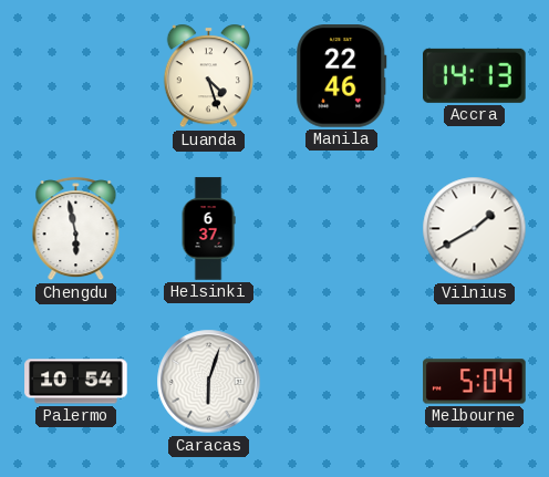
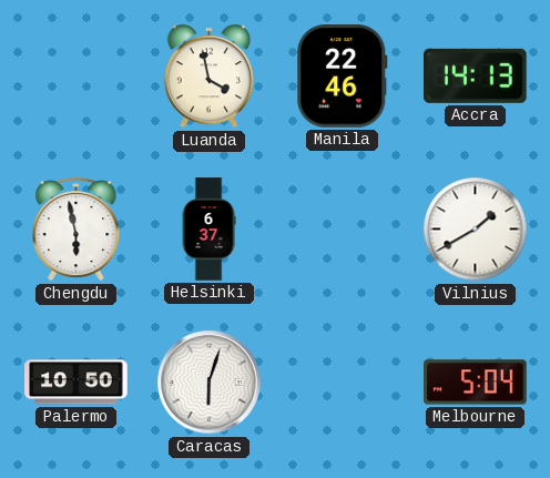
Luanda: 4:27 -> 3:58 (208, 77)
Palermo: 10:54 -> 10:50 (77, 383)
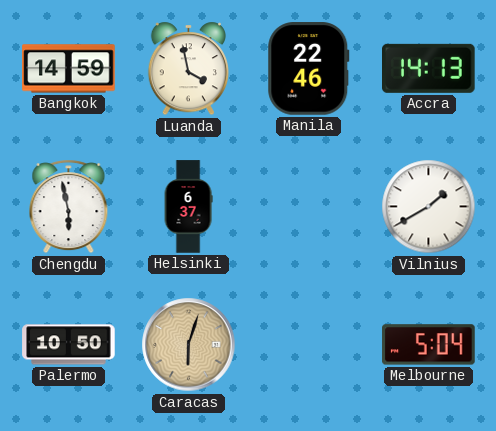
Bangkok: none -> 14:59 (69, 69)
Caracas dial: white -> champagne (189, 345)
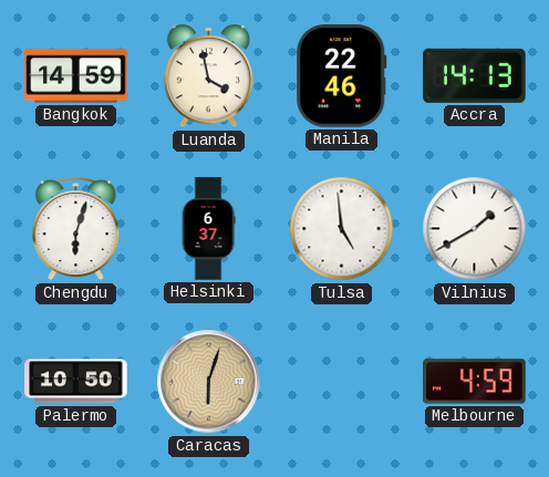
Chengdu: 5:58 -> 6:03 (76, 229)
Tulsa: none -> 4:59 (342, 229)
Melbourne: 5:04 -> 4:59 (475, 382)
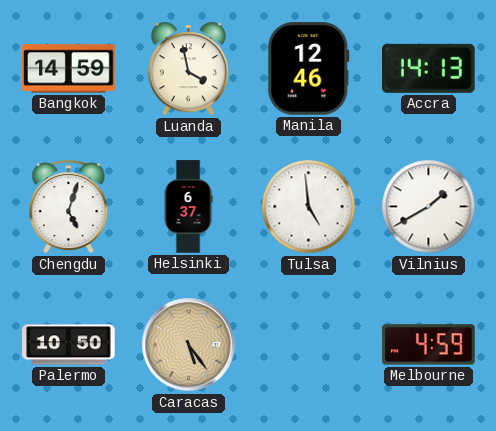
Manila: 22:46 -> 12:46 (309, 69)
Chengdu: 6:03 -> 5:03 (69, 207)
Caracas: 6:03 -> 5:24 (189, 345)
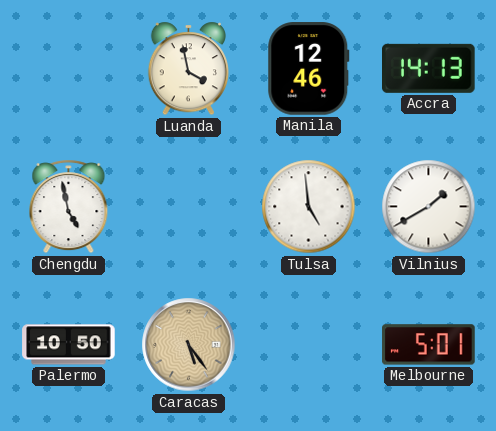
Bangkok: 14:59 -> none (69, 69)
Chengdu: 5:03 -> 4:58 (69, 207)
Helsinki: 6:37 -> none (188, 207)
Melbourne: 4:59 -> 5:01 (429, 345)
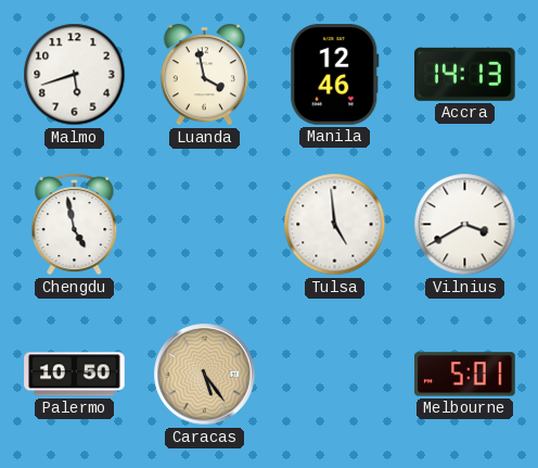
Malmo: none -> 5:42 (75, 75)
Vilnius: 1:40 -> 3:40 (465, 225)
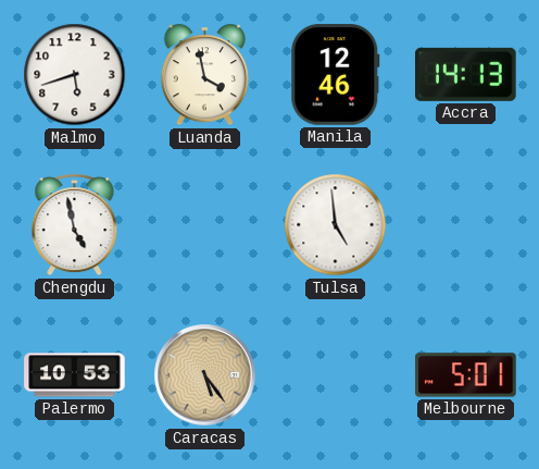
Vilnius: 3:40 -> none (465, 225)
Palermo: 10:50 -> 10:53 (75, 375)
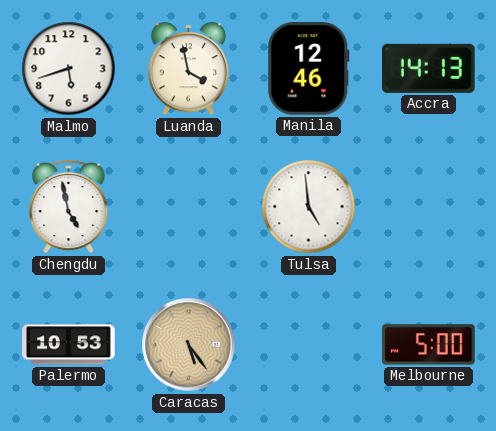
Melbourne: 5:01 -> 5:00 (429, 345)
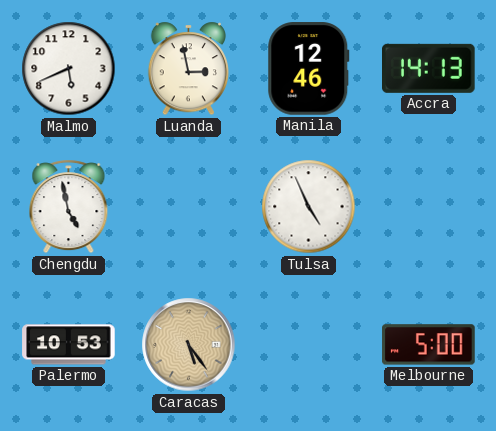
Malmo: 5:42 -> 5:41 (69, 69)
Luanda: 3:58 -> 2:58 (188, 69)
Tulsa: 4:59 -> 4:56 (309, 207)
